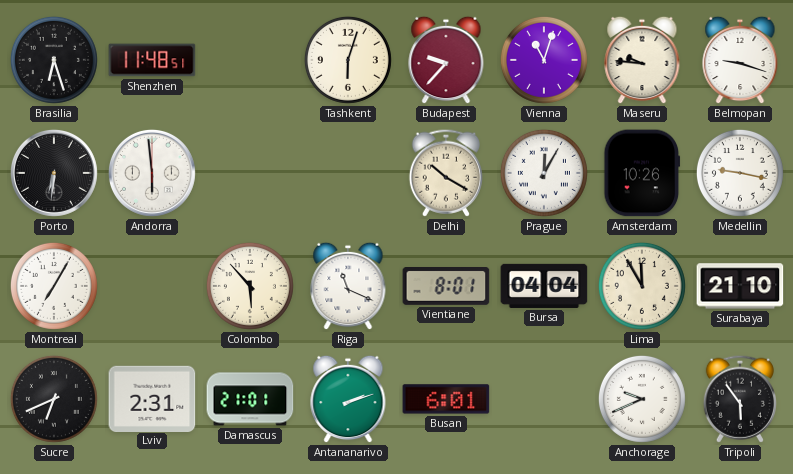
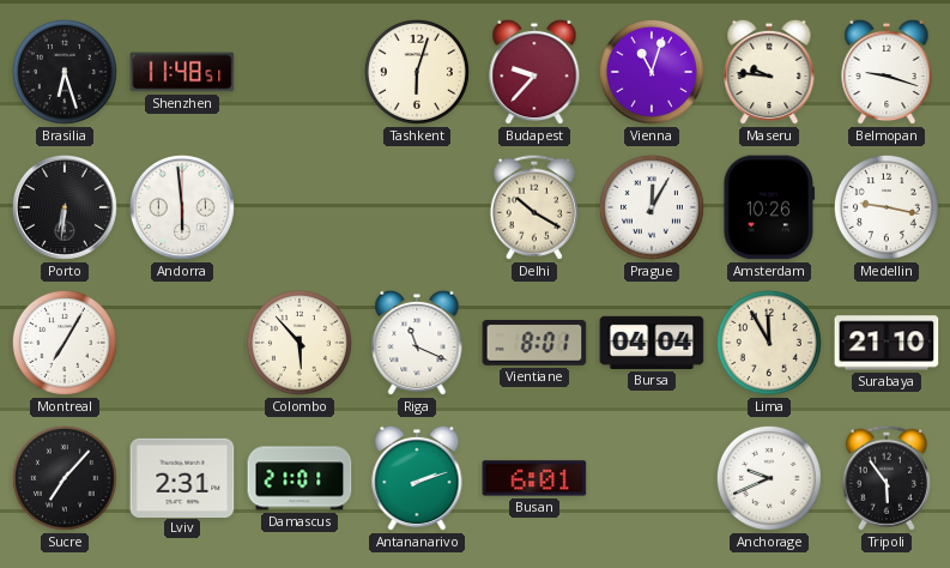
Sucre: 6:41 -> 7:07 (65, 478)
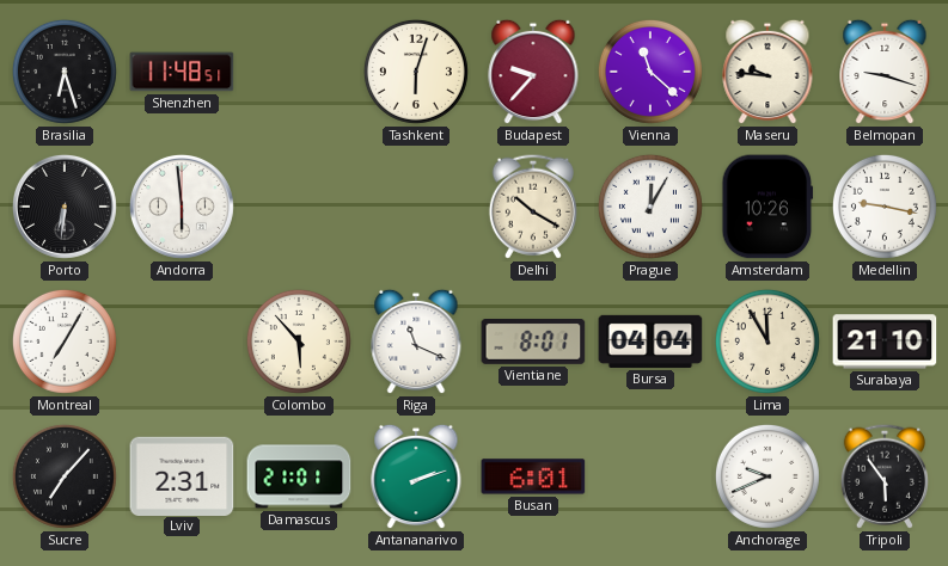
Vienna: 11:03 -> 11:22 (650, 72)
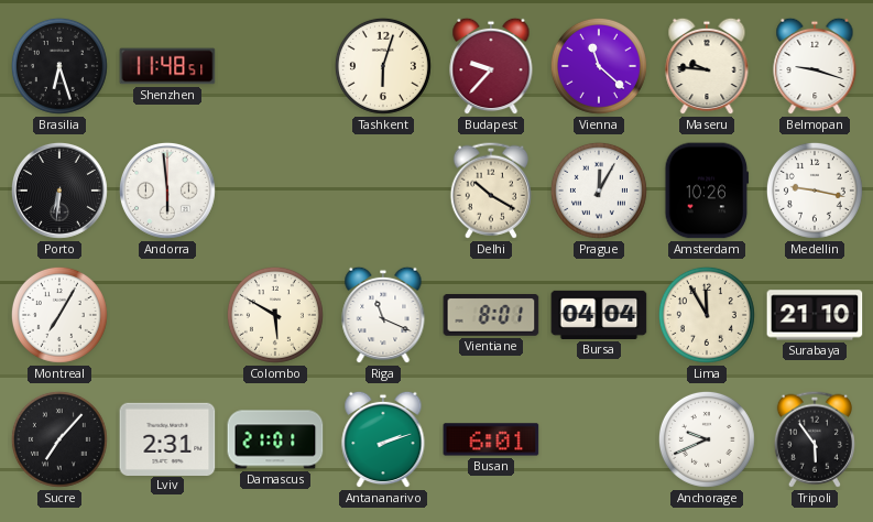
Colombo: 5:53 -> 5:50 (275, 315)
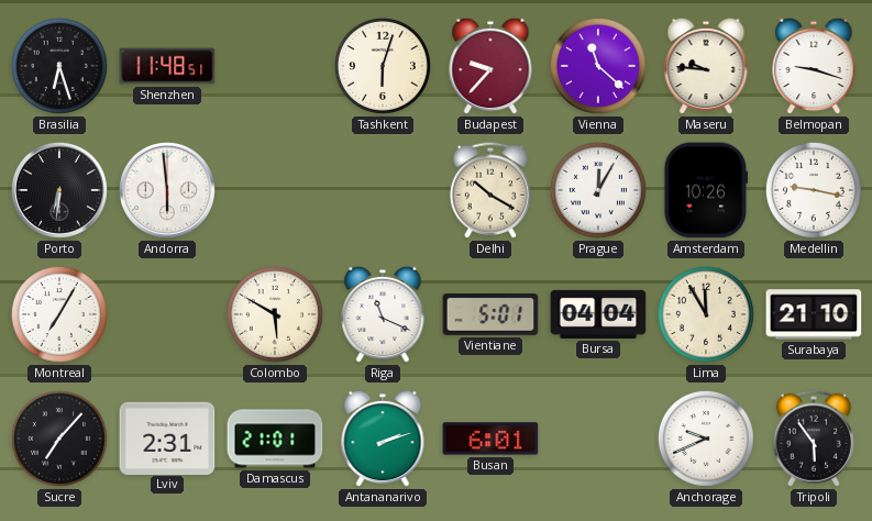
Vientiane: 8:01 -> 5:01 (490, 315)
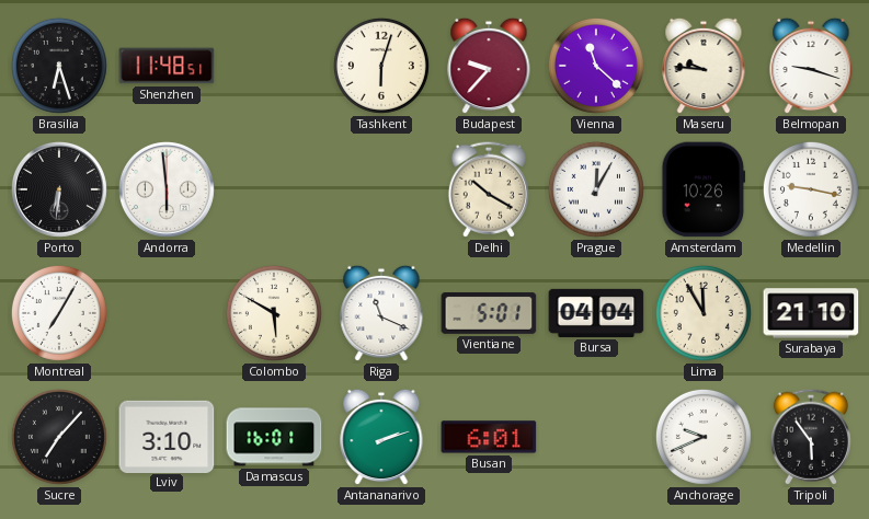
Lviv: 2:31 -> 3:10 (167, 436)
Damascus: 21:01 -> 16:01 (274, 437)
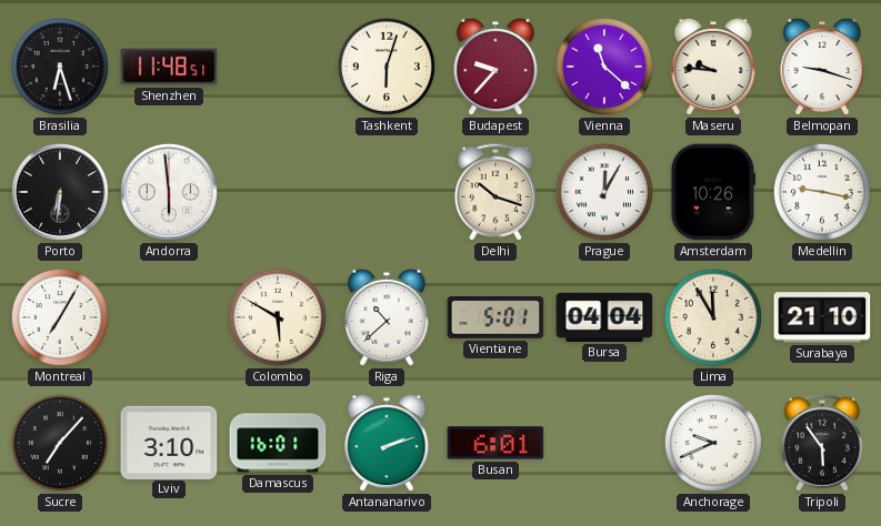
Delhi: 10:20 -> 10:18 (495, 192)
Riga: 11:19 -> 10:38 (387, 317)
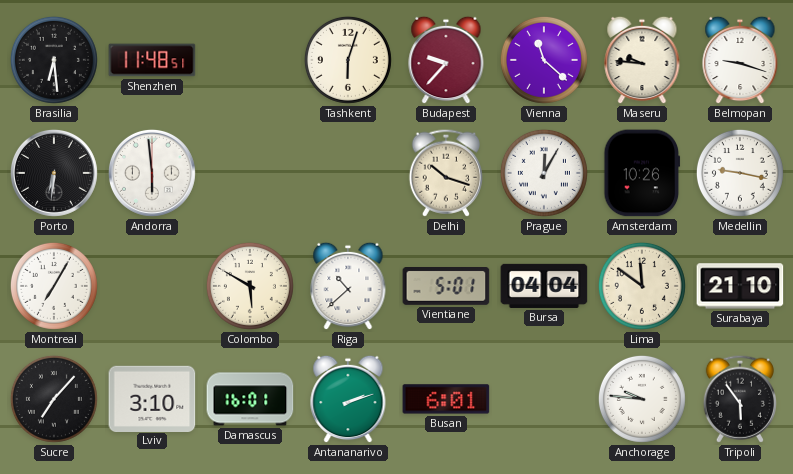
Brasilia: 6:27 -> 6:29 (54, 60)
Lima: 11:55 -> 11:51 (642, 286)
Anchorage: 9:41 -> 9:46 (642, 399)
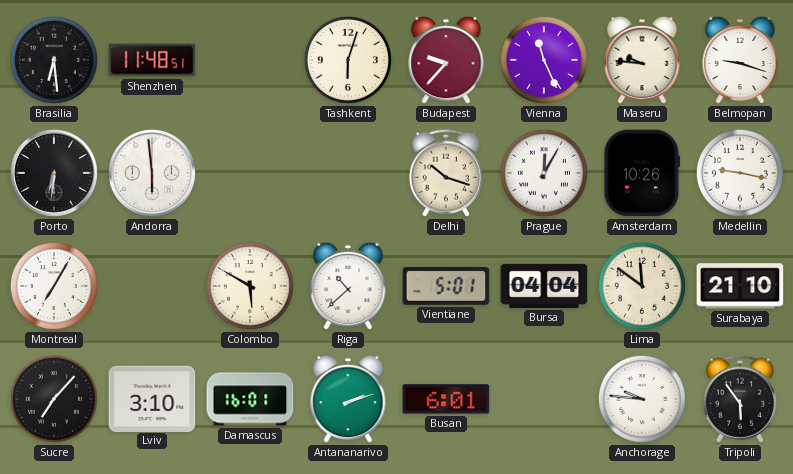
Vienna: 11:22 -> 11:26 (544, 60)
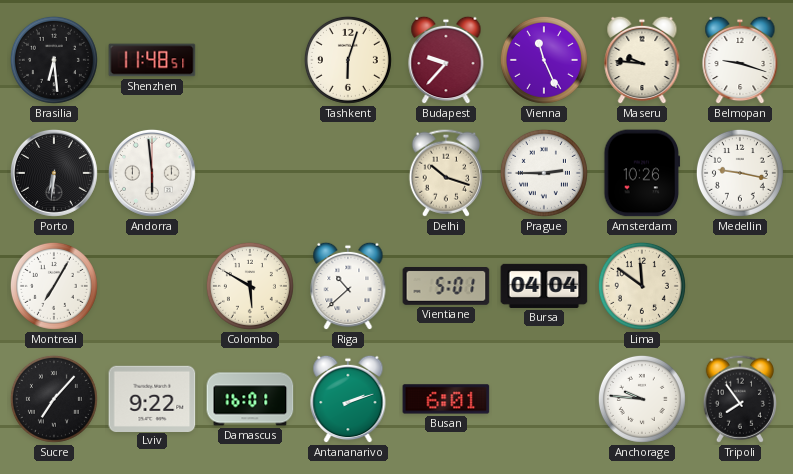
Prague: 12:05 -> 2:45 (544, 173)
Surabaya: 21:10 -> none (740, 286)
Lviv: 3:10 -> 9:22 (152, 398)
Tripoli: 5:54 -> 7:54 (740, 399)
